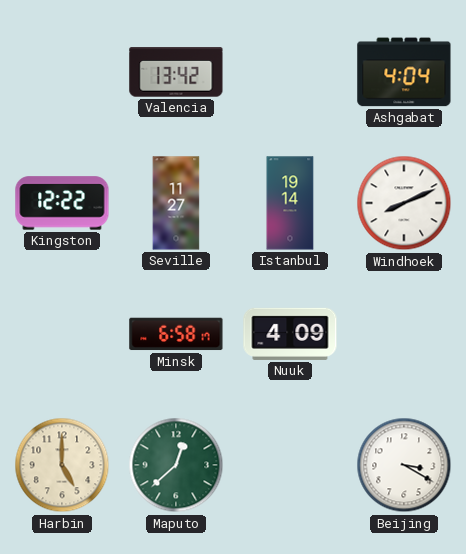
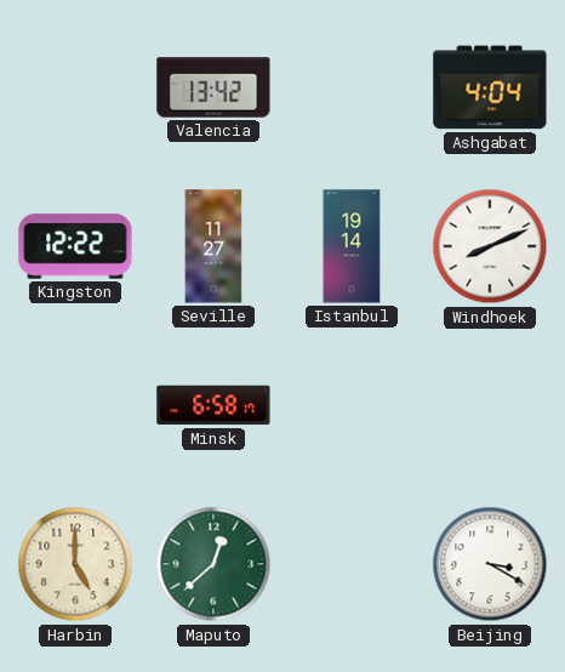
Nuuk: 4:09 -> none (290, 334)
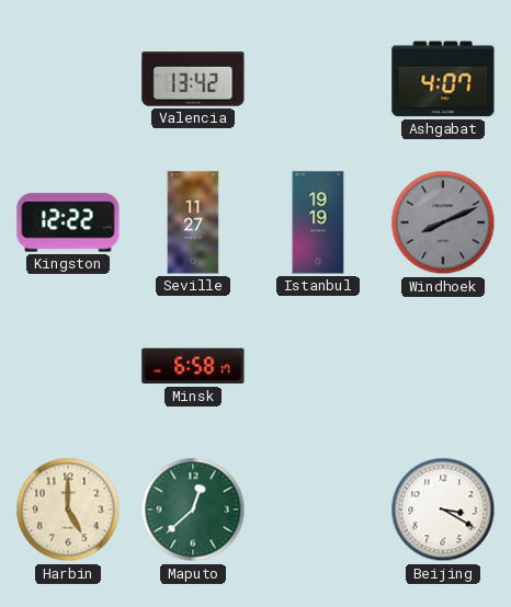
Ashgabat: 4:04 -> 4:07 (443, 79)
Istanbul: 19:14 -> 19:19 (318, 222)
Windhoek dial: white -> grey (443, 222)
